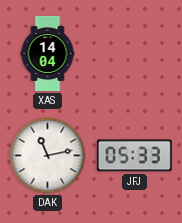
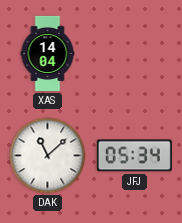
DAK: 11:13 -> 11:08 (48, 156)
JFJ: 05:33 -> 05:34 (134, 156)
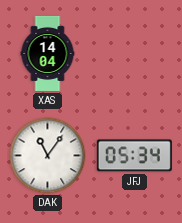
DAK: 11:08 -> 11:06 (48, 156)
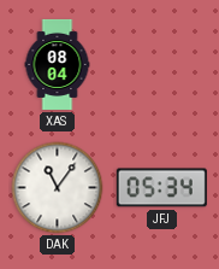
XAS: 14:04 -> 08:04 (58, 64)
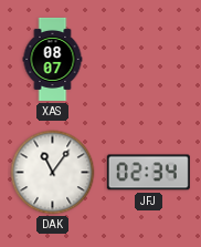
XAS: 08:04 -> 08:07 (53, 59)
JFJ: 05:34 -> 02:34 (148, 173)
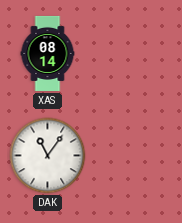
XAS: 08:07 -> 08:14 (48, 53)
JFJ: 02:34 -> none (148, 173)
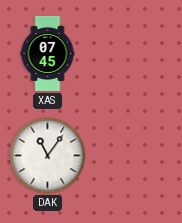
XAS: 08:14 -> 07:45 (48, 53)
